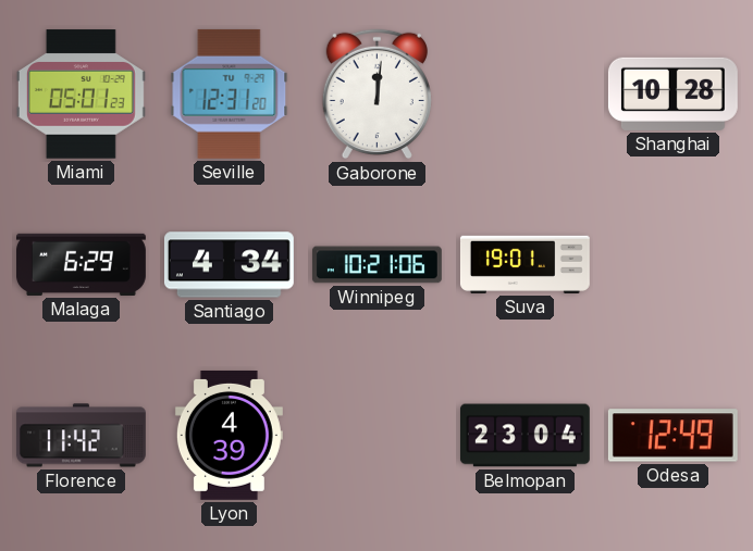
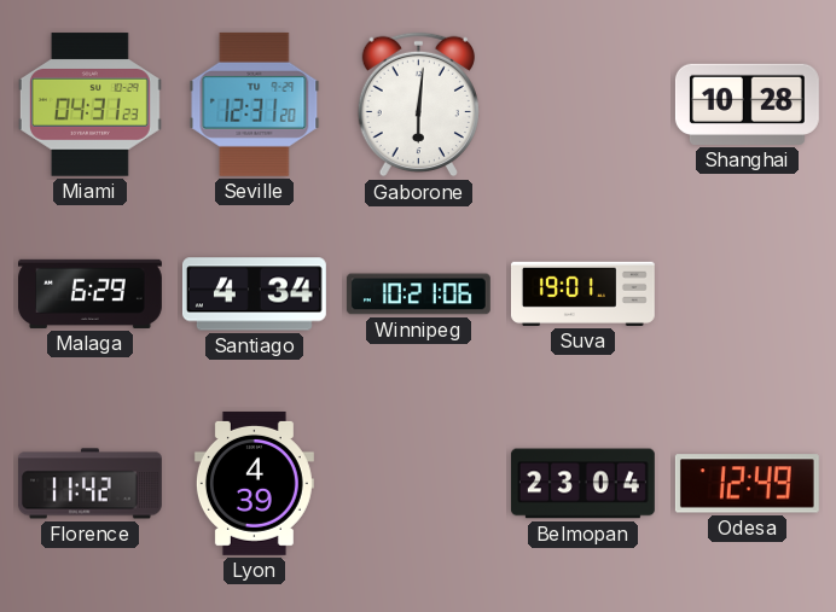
Miami: 05:01 -> 04:31 (89, 105)
Gaborone: 12:01 -> 6:01 (418, 105)
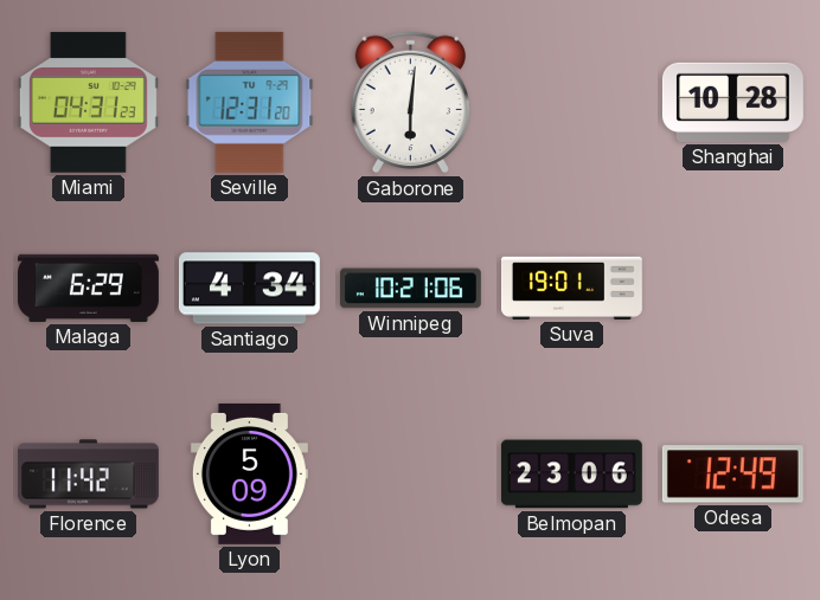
Lyon: 4:39 -> 5:09 (249, 473)
Belmopan: 23:04 -> 23:06 (571, 475)
